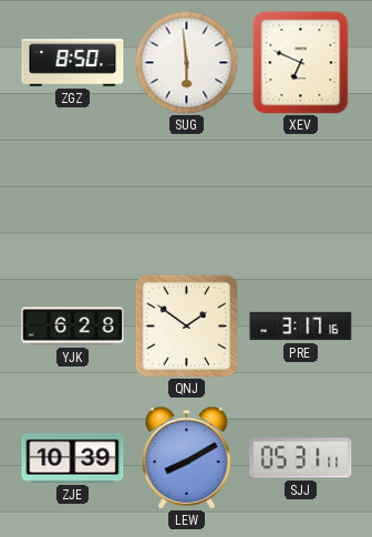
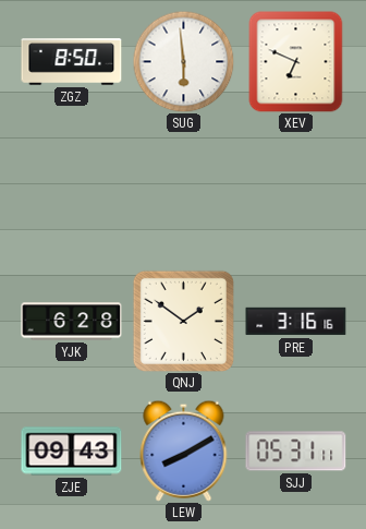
PRE: 3:17 -> 3:16 (296, 322)
ZJE: 10:39 -> 09:43 (72, 452)
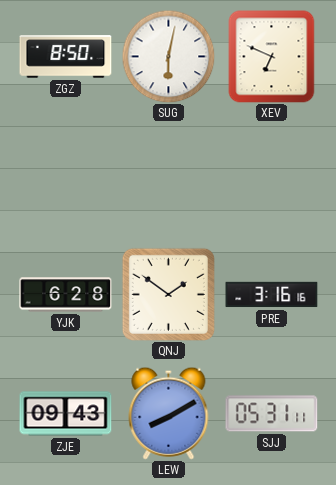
SUG: 5:59 -> 6:02 (168, 56)
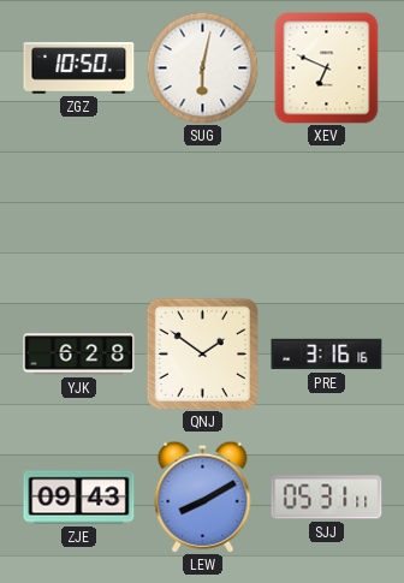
ZGZ: 8:50 -> 10:50 (79, 69)
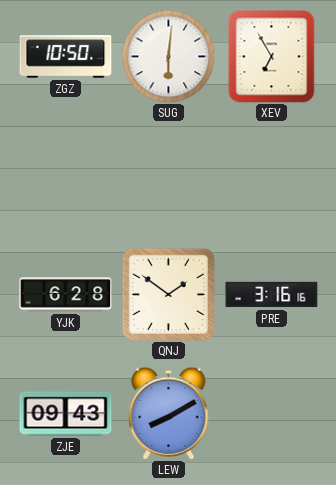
SUG: 6:02 -> 6:01 (168, 56)
XEV: 6:49 -> 6:55 (272, 57)
SJJ: 05:31 -> none (327, 498)
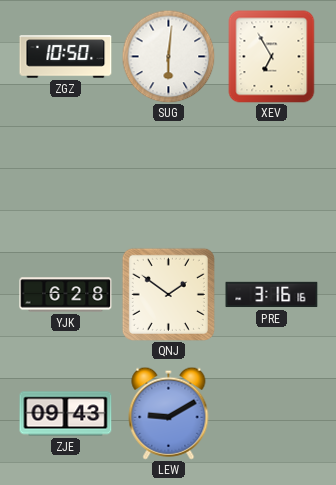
LEW: 8:10 -> 9:10 (169, 413)
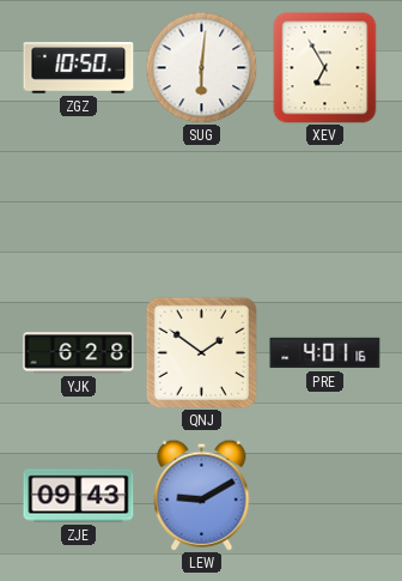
PRE: 3:16 -> 4:01 (325, 353)
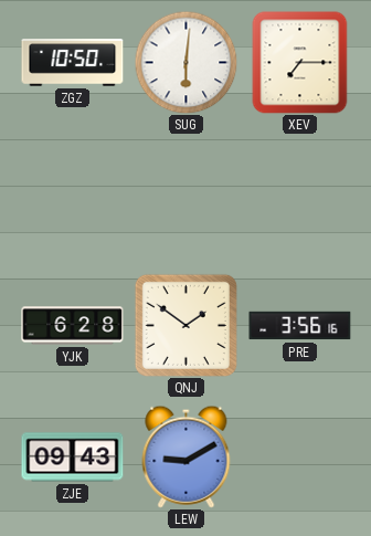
XEV: 6:55 -> 7:15 (300, 63)
PRE: 4:01 -> 3:56 (300, 326)
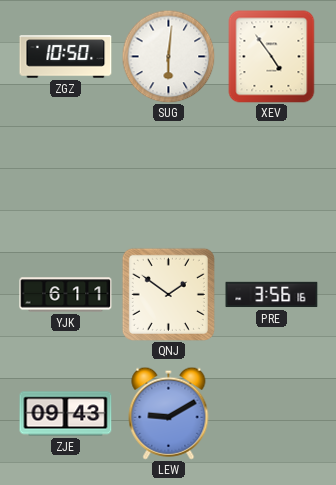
XEV: 7:15 -> 4:54 (272, 57)
YJK: 6:28 -> 6:11 (66, 295)
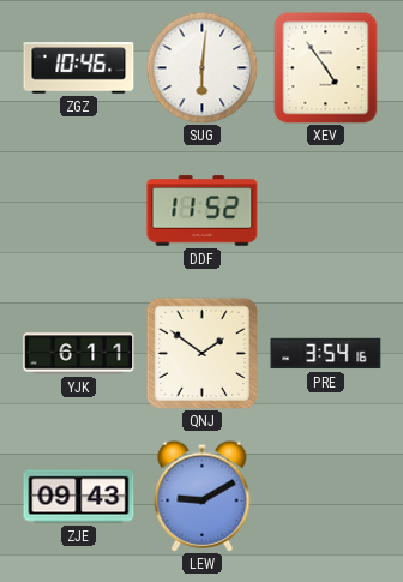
ZGZ: 10:50 -> 10:46 (79, 68)
DDF: none -> 11:52 (203, 211)
PRE: 3:56 -> 3:54 (326, 354)
